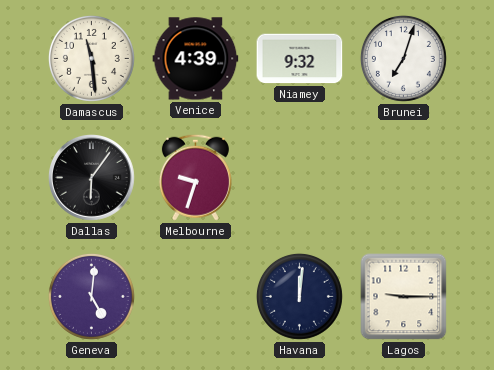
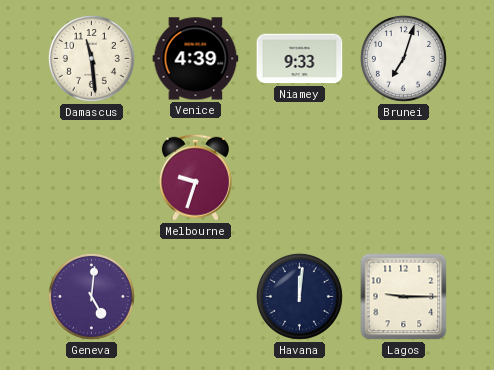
Niamey: 9:32 -> 9:33 (300, 59)
Dallas: 6:06 -> none (92, 178)
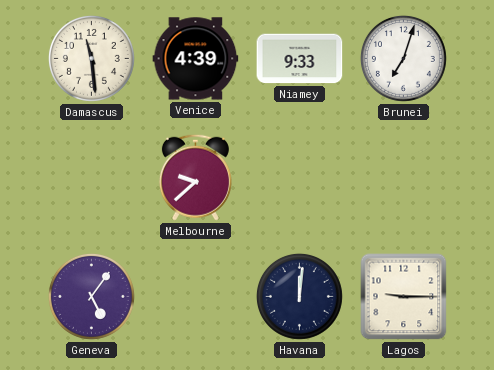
Melbourne: 9:33 -> 9:38 (195, 177)
Geneva: 5:01 -> 5:06 (91, 296)
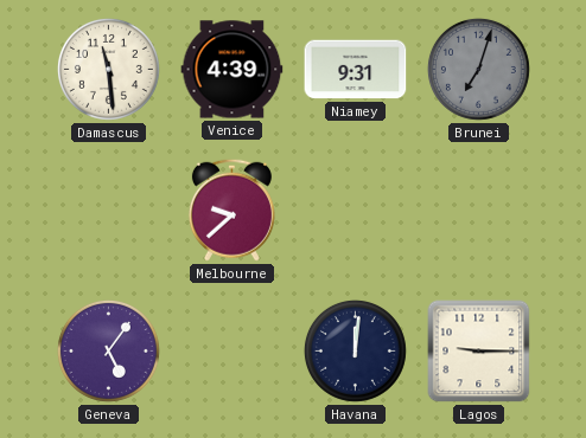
Niamey: 9:33 -> 9:31 (356, 70)
Brunei dial: white -> grey (478, 69)
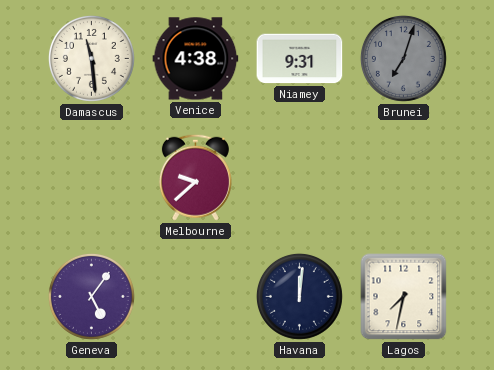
Venice: 4:39 -> 4:38 (196, 59)
Lagos: 9:15 -> 7:32 (404, 297)
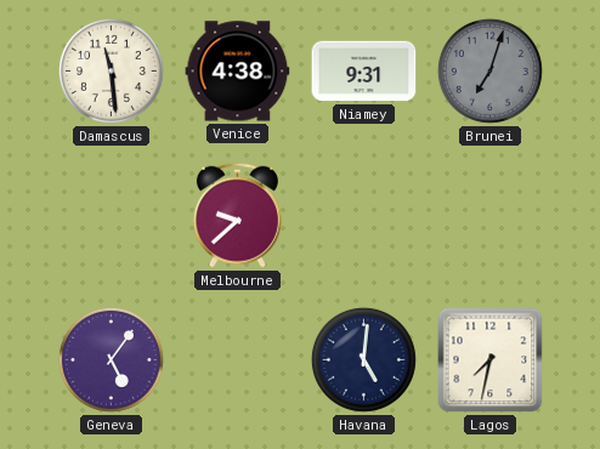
Havana: 12:01 -> 5:01 (363, 359)
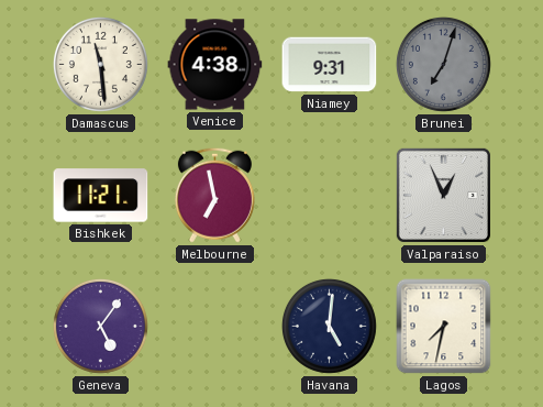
Bishkek: none -> 11:21 (101, 196)
Melbourne: 9:38 -> 6:58 (214, 195)
Valparaiso: none -> 12:56 (443, 195)
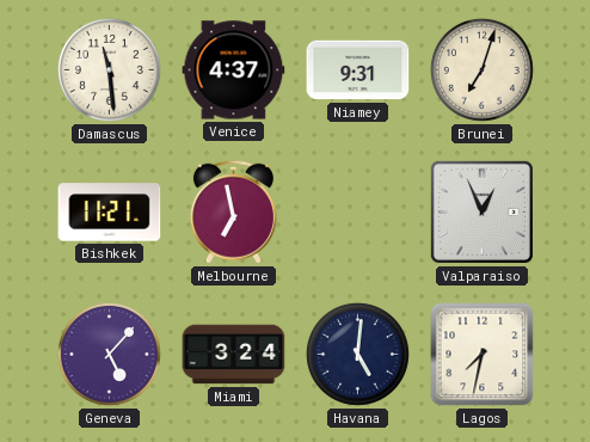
Venice: 4:38 -> 4:37 (234, 70)
Brunei dial: grey -> cream (481, 69)
Geneva: 5:06 -> 5:07 (109, 354)
Miami: none -> 3:24 (234, 355)
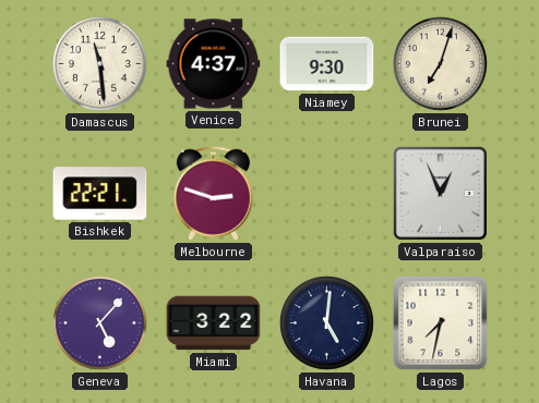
Niamey: 9:31 -> 9:30 (327, 64)
Bishkek: 11:21 -> 22:21 (100, 194)
Melbourne: 6:58 -> 2:48 (213, 193)
Miami: 3:24 -> 3:22 (214, 323)
